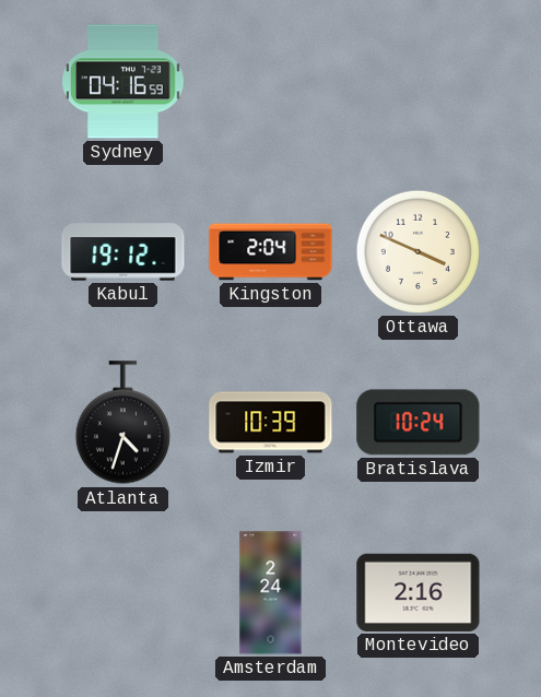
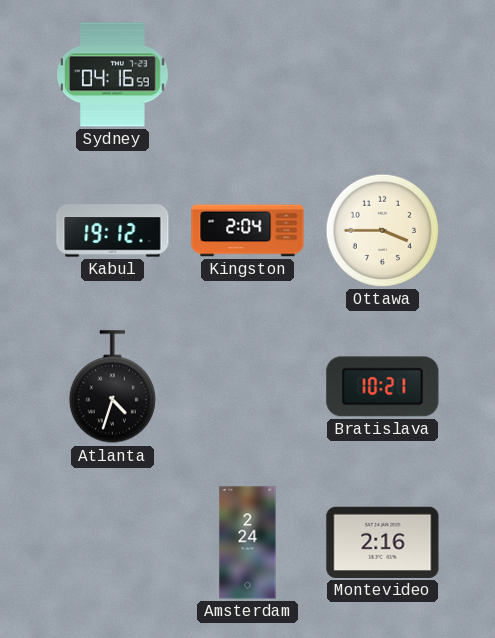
Ottawa: 3:49 -> 3:45 (382, 230)
Izmir: 10:39 -> none (271, 423)
Bratislava: 10:24 -> 10:21 (383, 387)
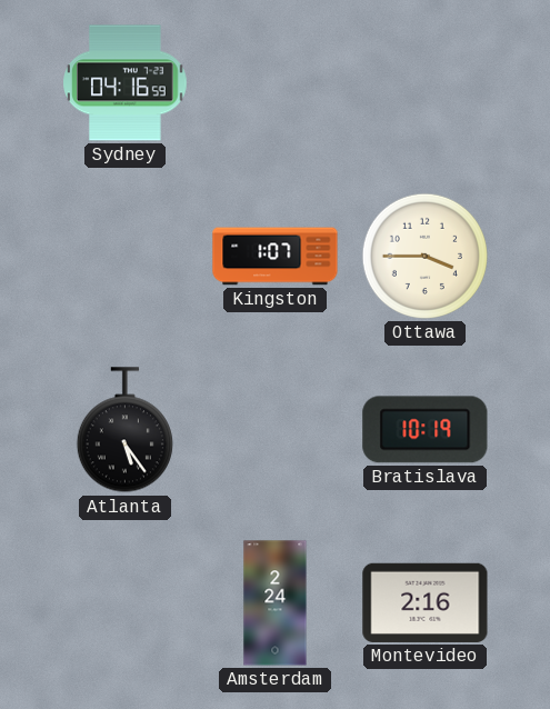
Kabul: 19:12 -> none (113, 231)
Kingston: 2:04 -> 1:07 (276, 257)
Atlanta: 4:33 -> 5:24 (124, 430)
Bratislava: 10:21 -> 10:19 (426, 430)
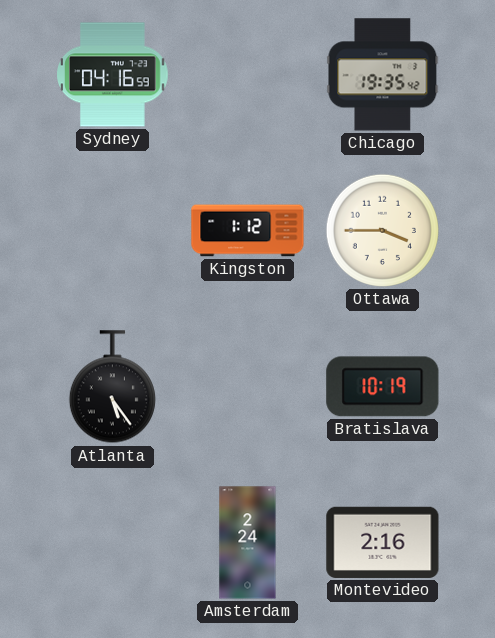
Chicago: none -> 19:35 (383, 75)
Kingston: 1:07 -> 1:12 (248, 231)
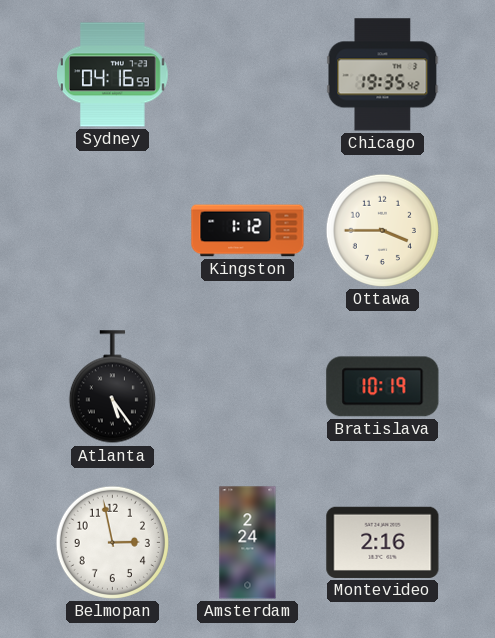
Belmopan: none -> 2:58 (112, 542)
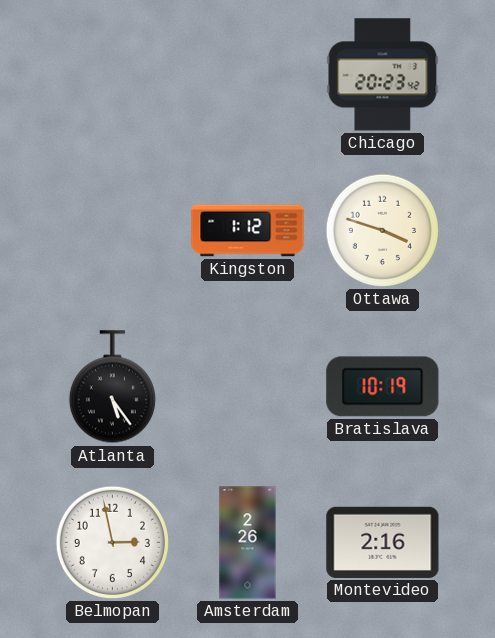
Sydney: 04:16 -> none (113, 75)
Chicago: 19:35 -> 20:23 (383, 75)
Ottawa: 3:45 -> 3:48 (382, 230)
Amsterdam: 2:24 -> 2:26 (248, 543)
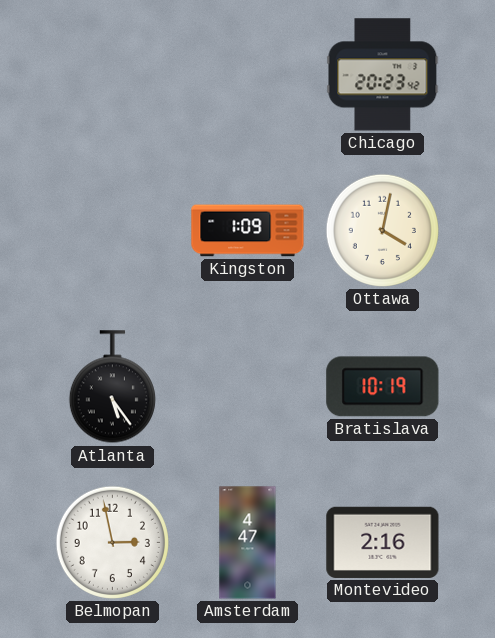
Kingston: 1:12 -> 1:09 (248, 231)
Ottawa: 3:48 -> 4:02 (382, 230)
Amsterdam: 2:26 -> 4:47 (248, 543)
